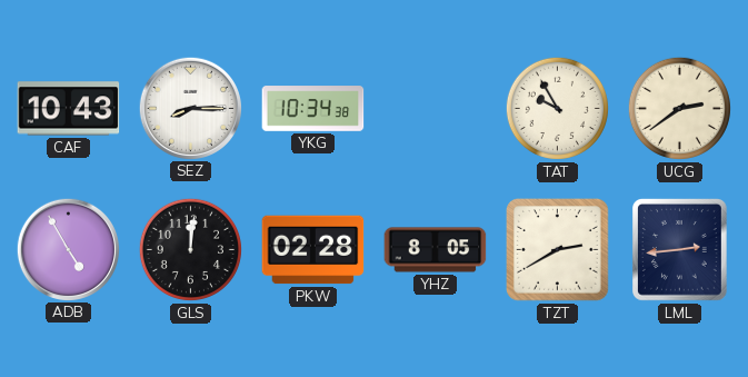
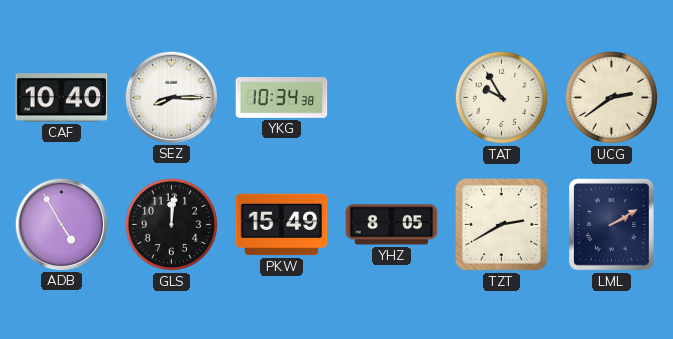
CAF: 10:43 -> 10:40 (62, 98)
PKW: 02:28 -> 15:49 (282, 225)
LML: 2:44 -> 2:10 (612, 225)
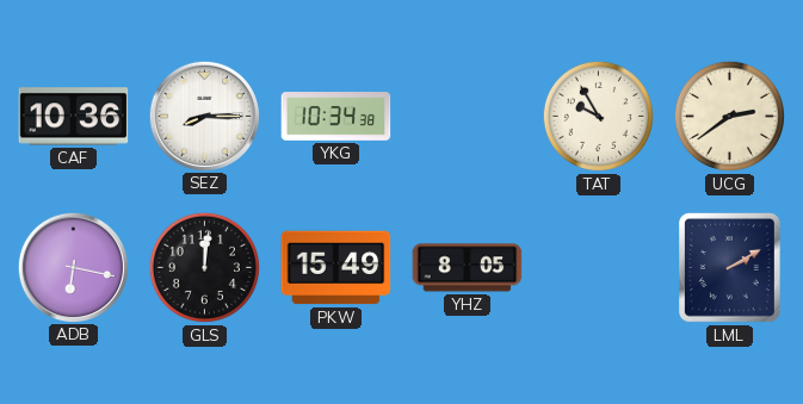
CAF: 10:40 -> 10:36 (74, 117)
ADB: 4:55 -> 6:17 (73, 267)
TZT: 2:40 -> none (502, 225)
